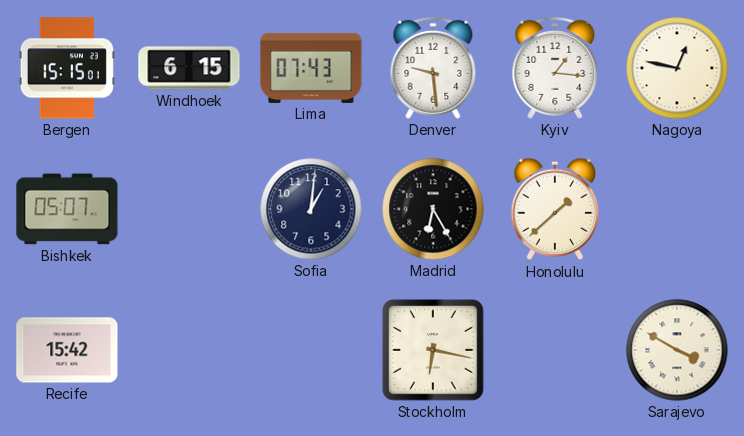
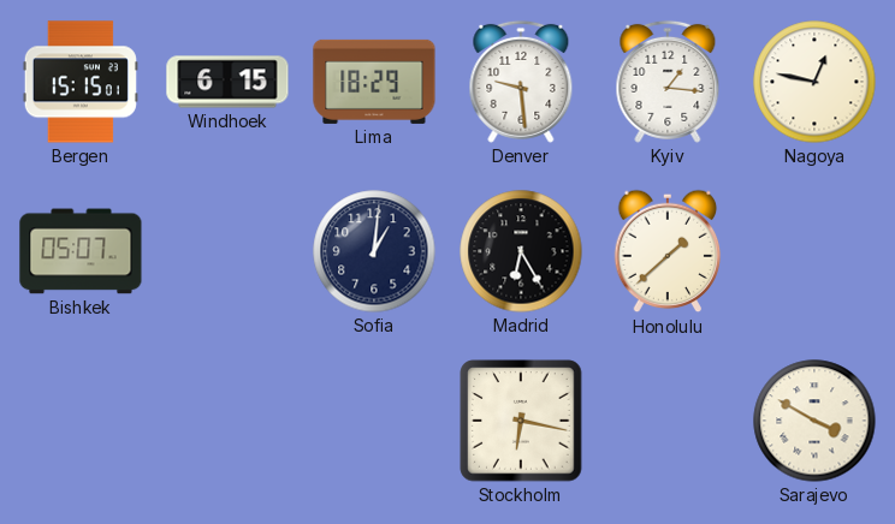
Lima: 07:43 -> 18:29 (374, 82)
Recife: 15:42 -> none (67, 350)
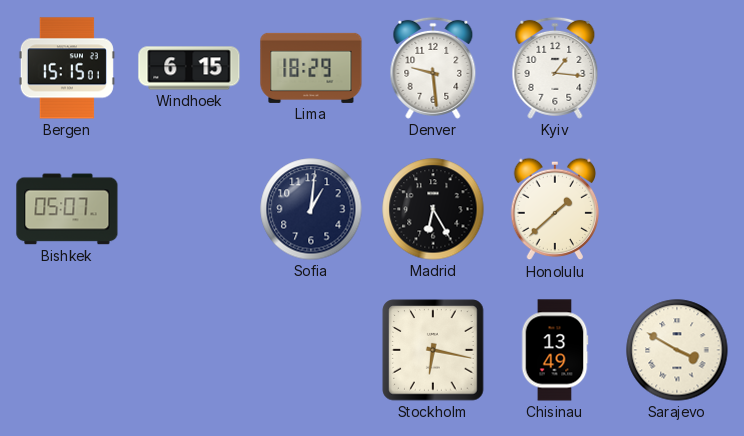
Nagoya: 12:47 -> none (814, 82)
Chisinau: none -> 13:49 (555, 350)
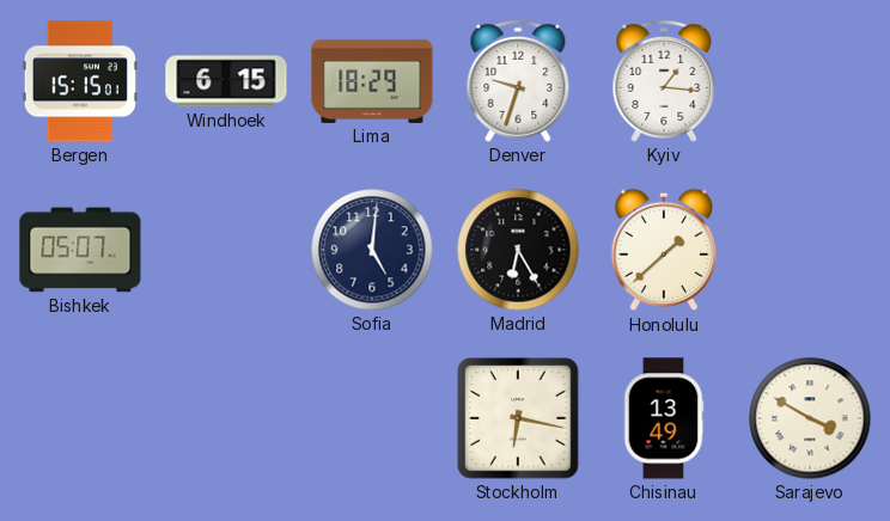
Denver: 9:29 -> 9:33 (518, 81)
Sofia: 1:01 -> 5:01 (372, 250)
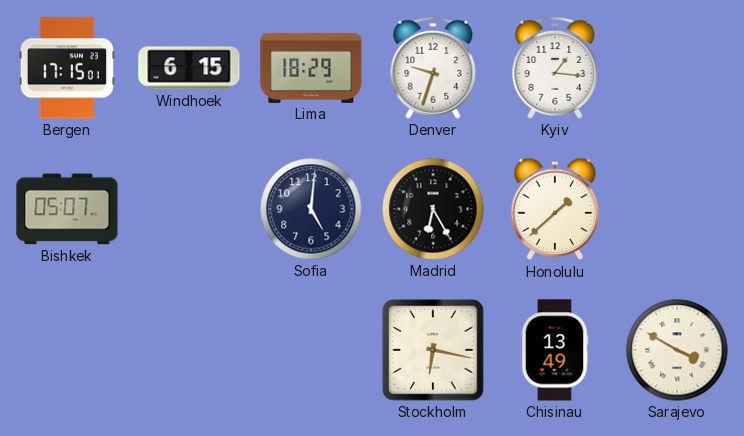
Bergen: 15:15 -> 17:15 (67, 68)
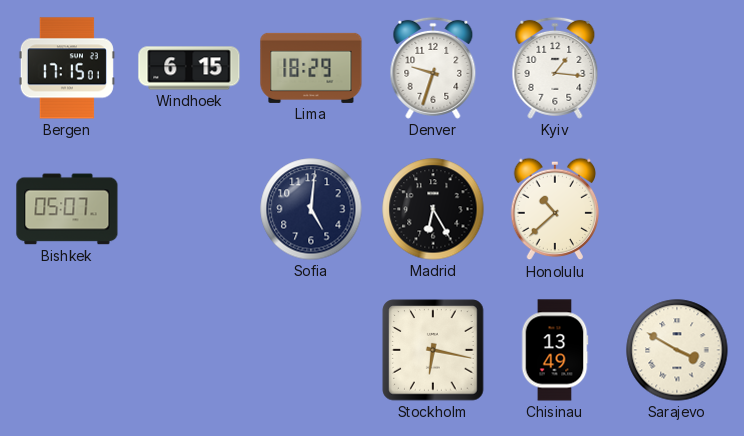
Honolulu: 1:38 -> 10:38 (555, 209)
